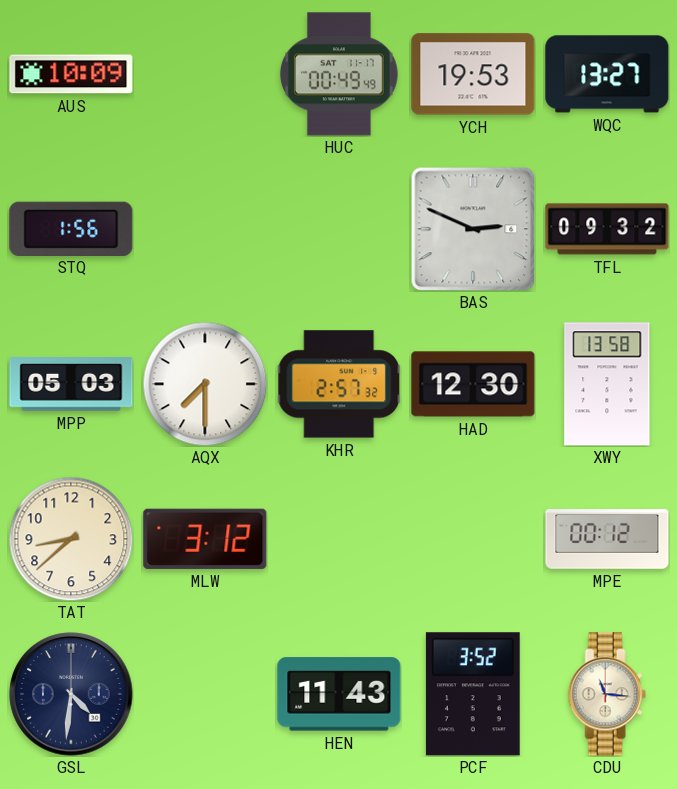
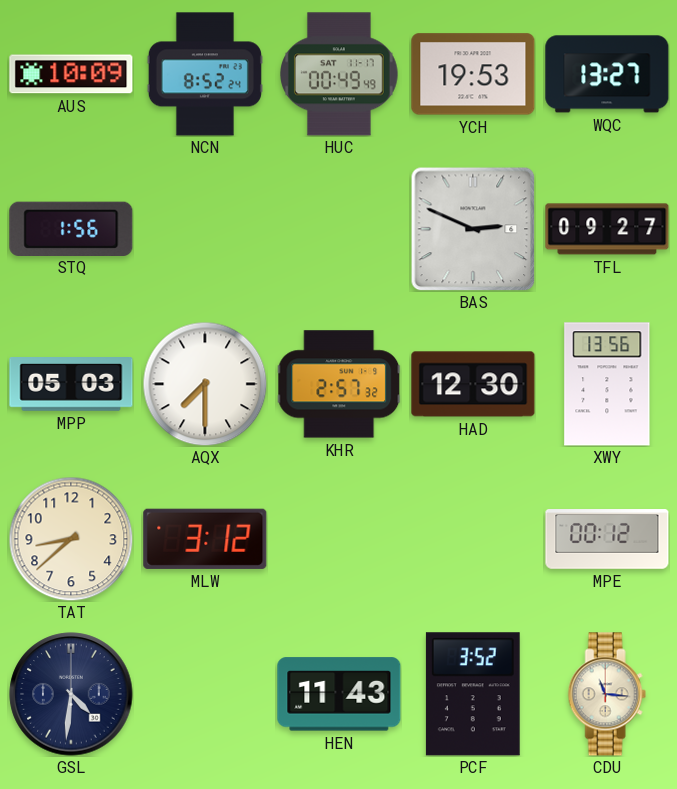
NCN: none -> 8:52 (205, 74)
TFL: 09:32 -> 09:27 (607, 229)
XWY: 13:58 -> 13:56 (607, 384)
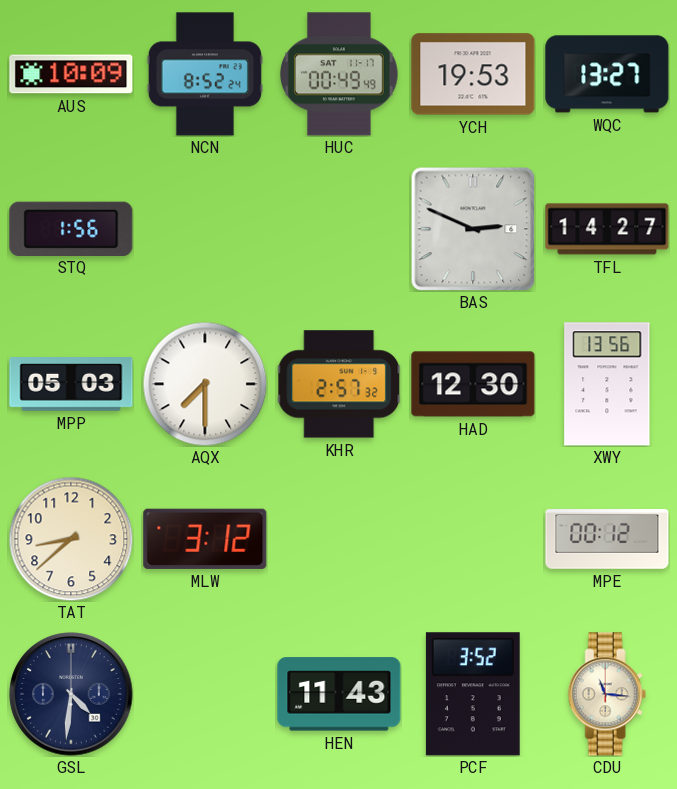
TFL: 09:27 -> 14:27 (607, 229)
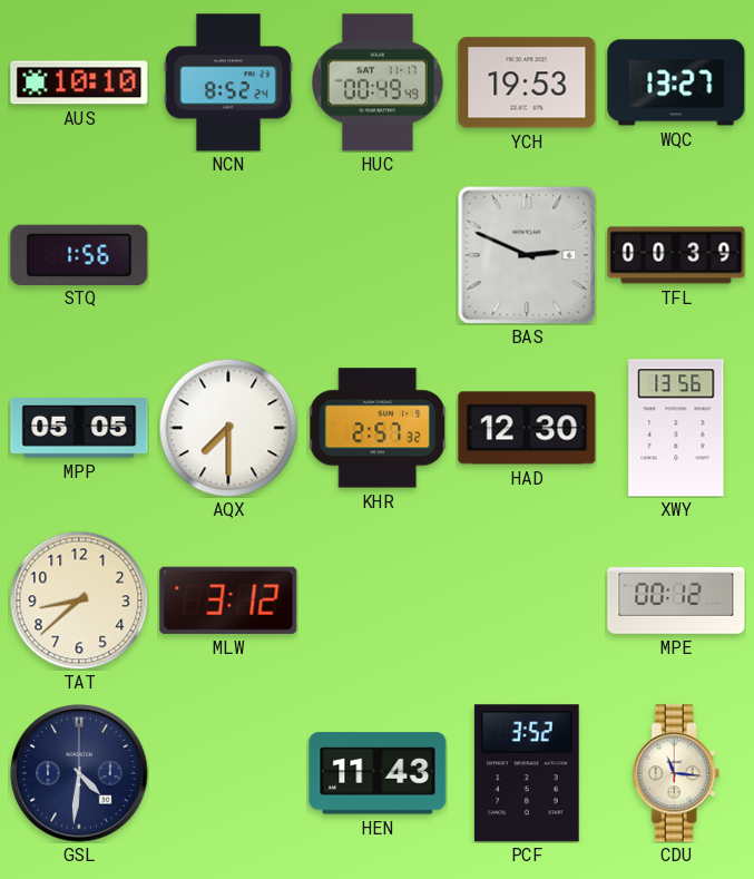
AUS: 10:09 -> 10:10 (79, 82)
TFL: 14:27 -> 00:39 (676, 255)
MPP: 05:03 -> 05:05 (79, 429)
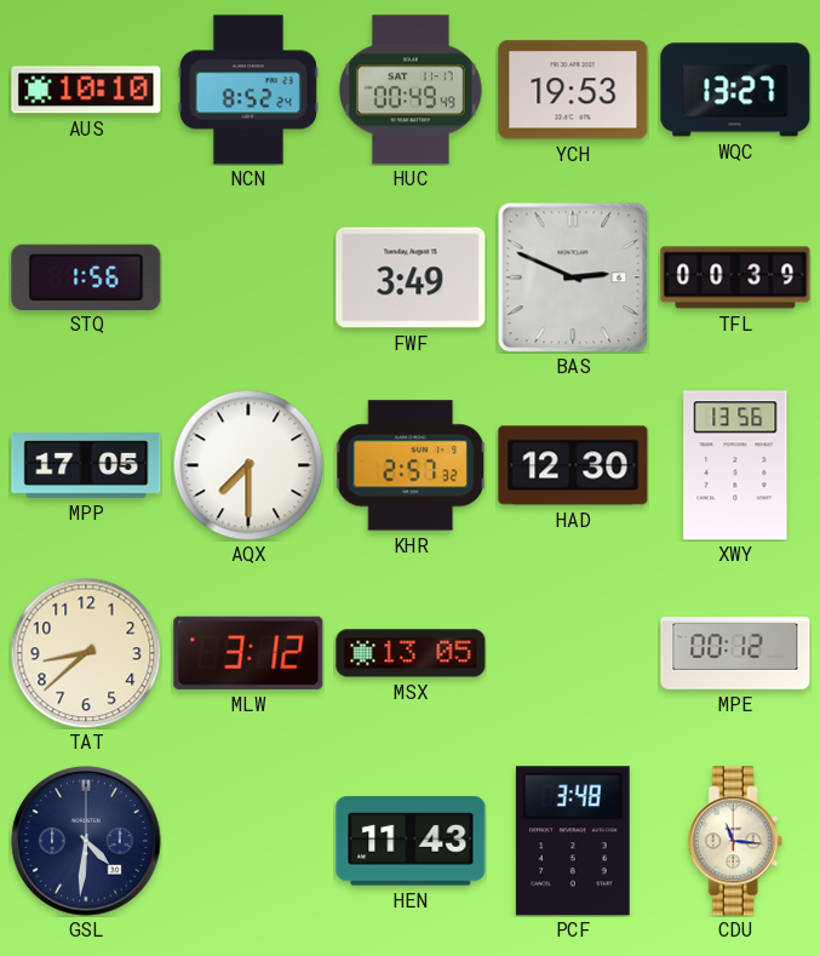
FWF: none -> 3:49 (411, 277)
MPP: 05:05 -> 17:05 (86, 466)
MSX: none -> 13:05 (411, 653)
PCF: 3:52 -> 3:48 (573, 841)
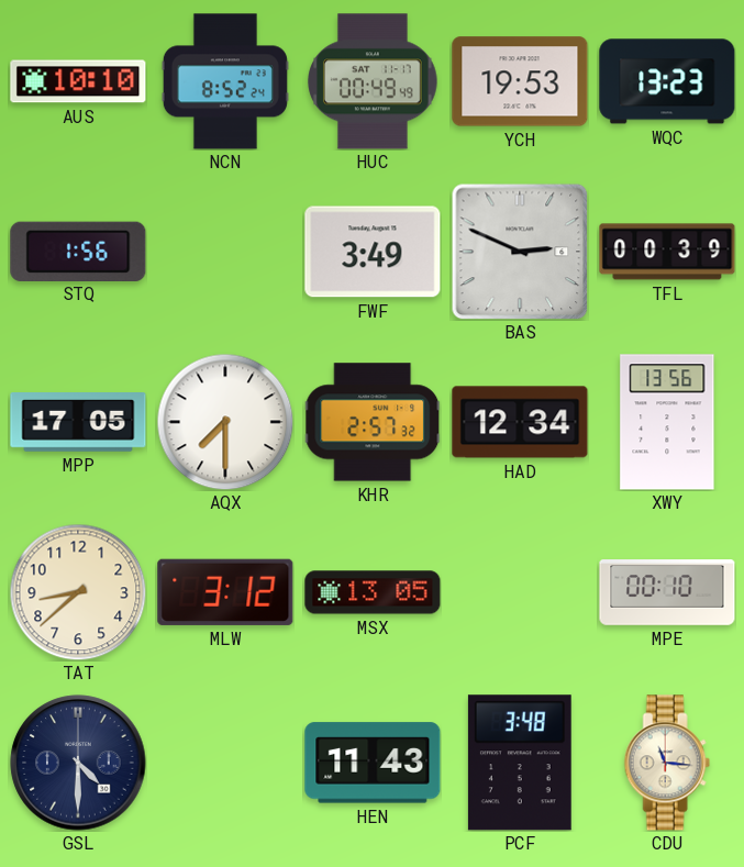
WQC: 13:27 -> 13:23 (667, 81)
HAD: 12:30 -> 12:34 (520, 422)
MPE: 00:12 -> 00:10 (667, 592)
GSL: 4:31 -> 4:30 (78, 763)
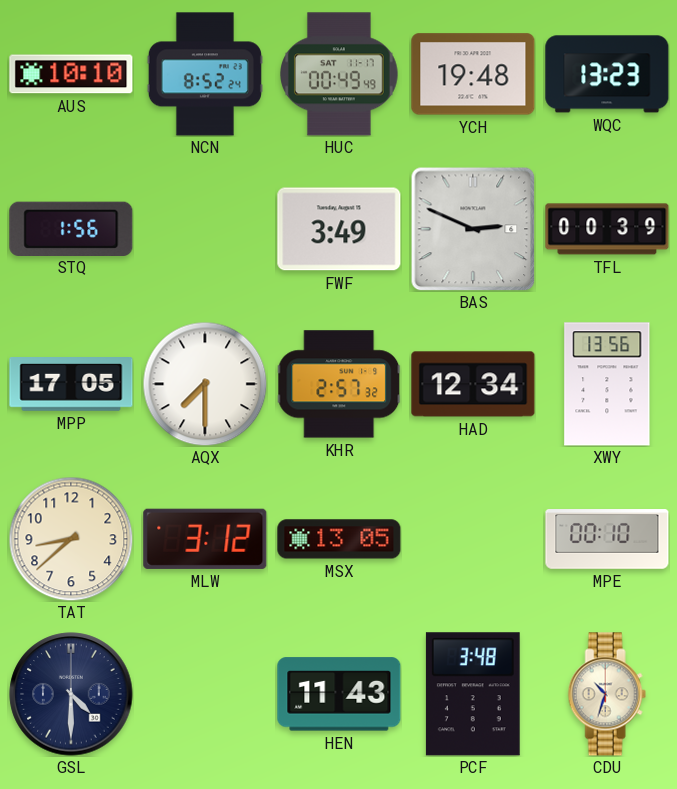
YCH: 19:53 -> 19:48 (473, 74)
CDU: 11:16 -> 10:33 (607, 694)
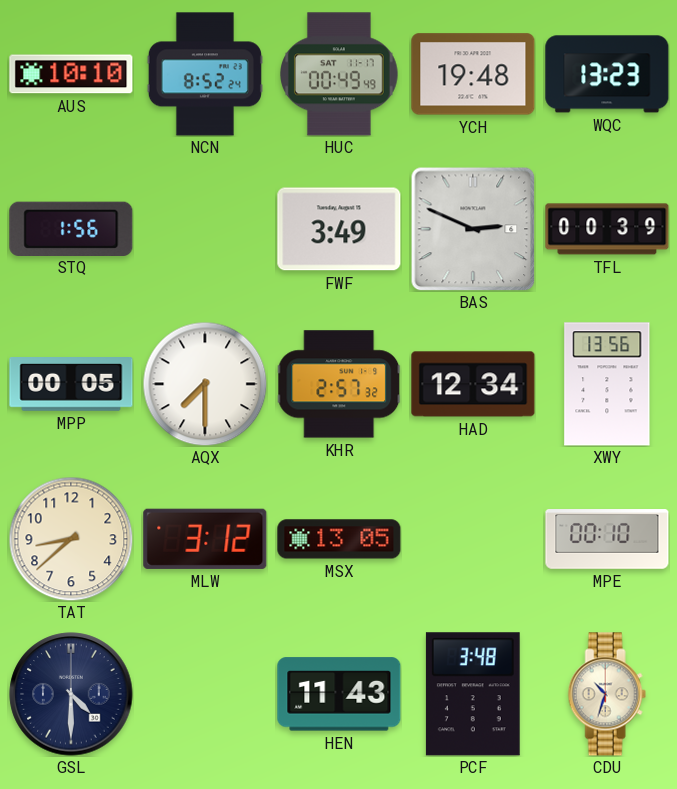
MPP: 17:05 -> 00:05 (71, 385)
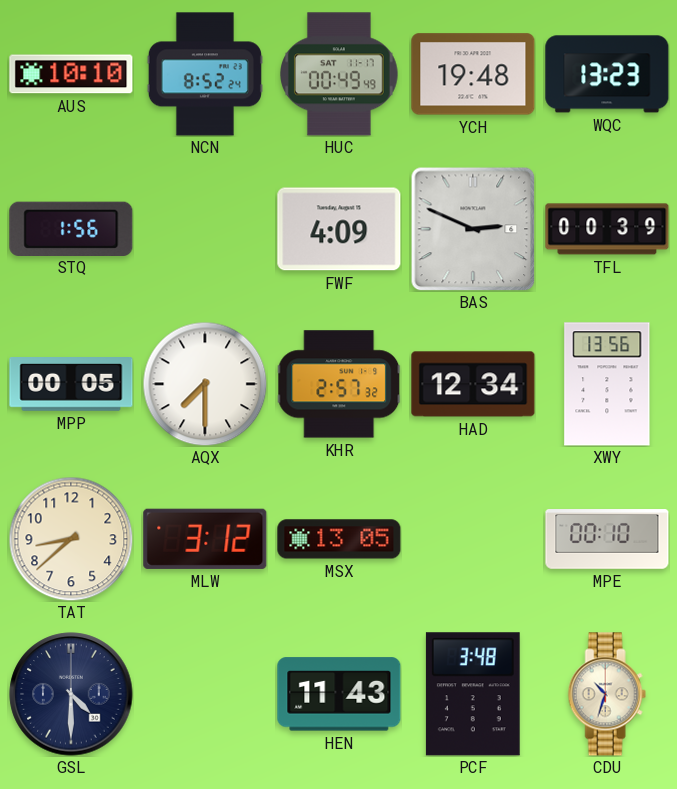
FWF: 3:49 -> 4:09 (339, 229)
